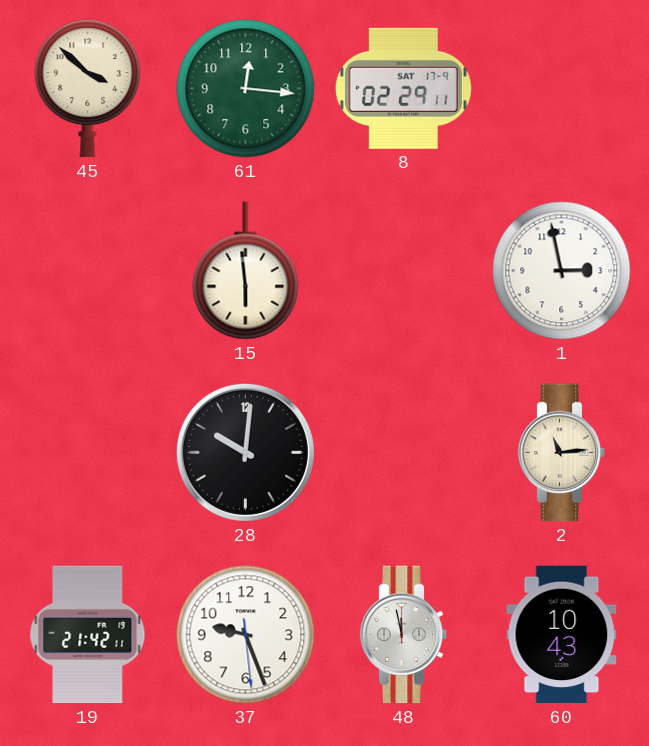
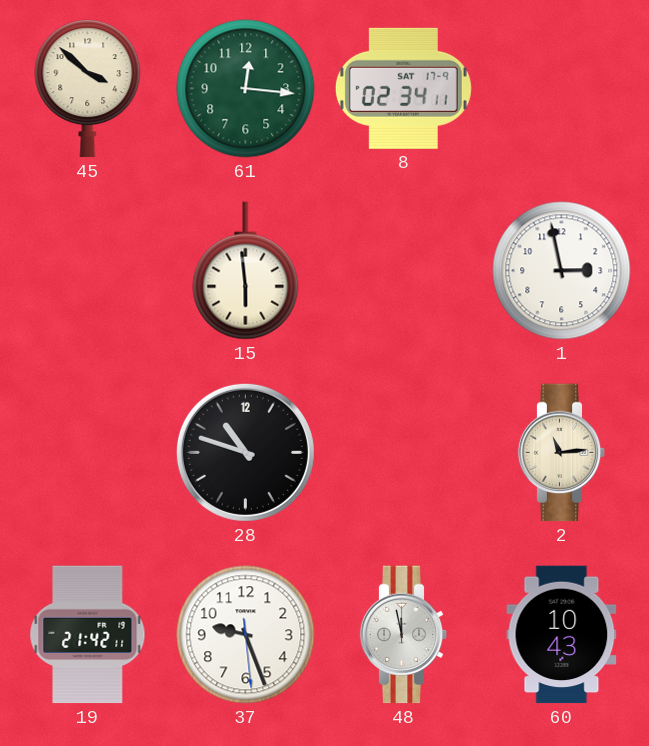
8: 02:29 -> 02:34 (403, 88)
28: 10:01 -> 10:48 (245, 452)
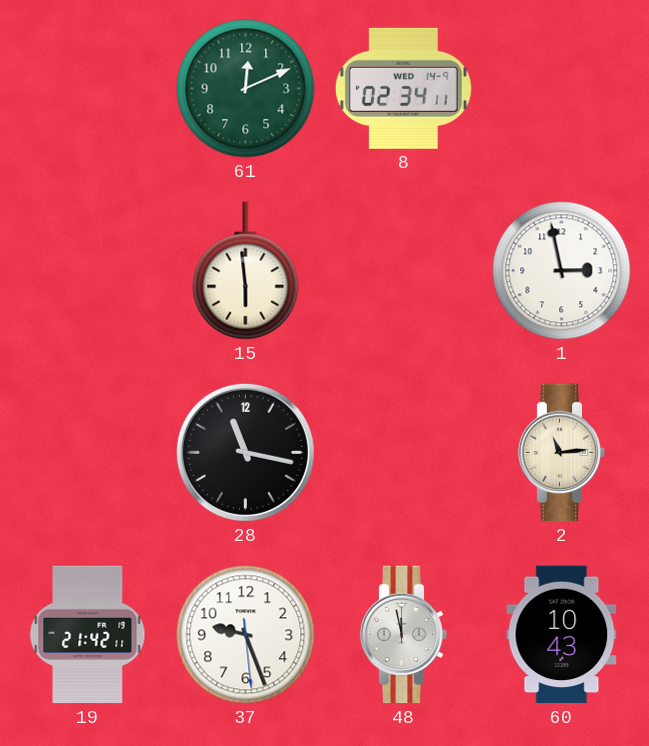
45: 3:52 -> none (88, 89)
61: 12:16 -> 12:11 (246, 89)
8 date: SAT 17-9 -> WED 14-9 (403, 88)
28: 10:48 -> 11:17 (245, 452)
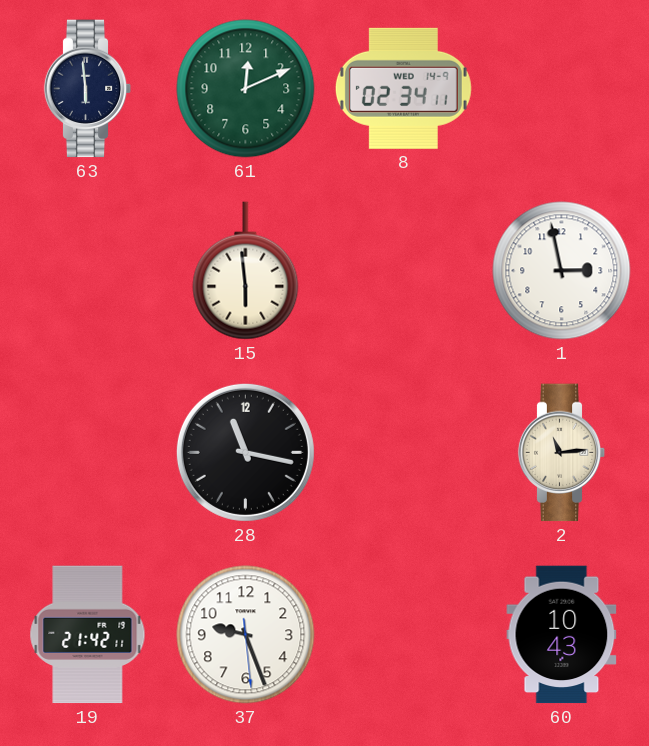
63: none -> 5:59 (88, 89)
48: 11:58 -> none (404, 635)
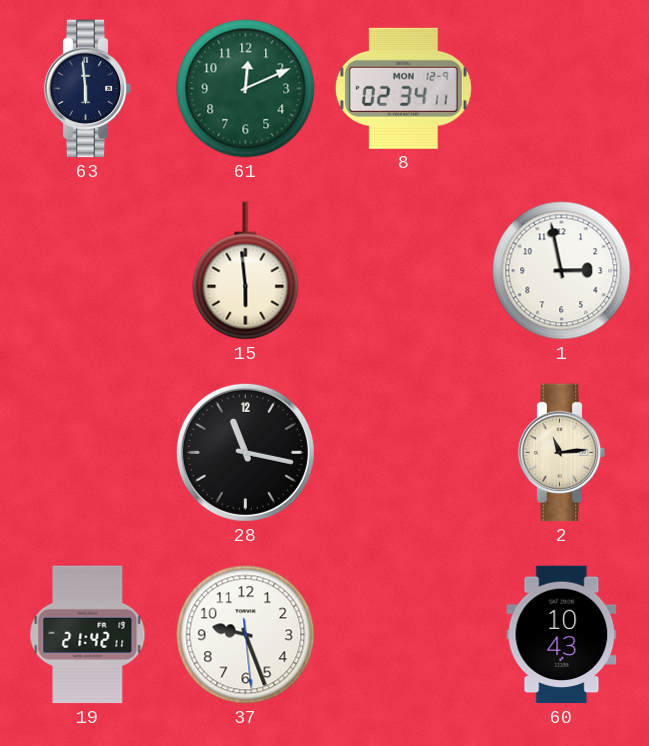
8 date: WED 14-9 -> MON 12-9 (403, 88)
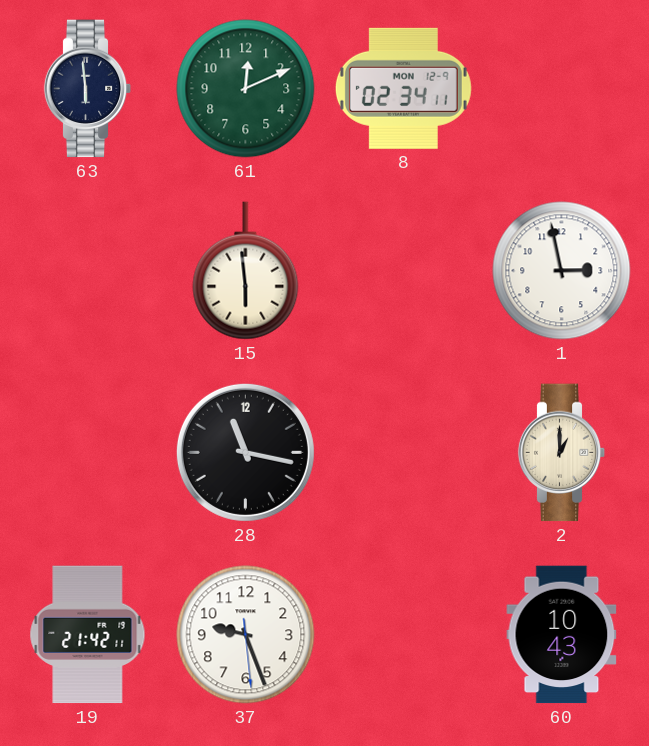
2: 11:14 -> 1:00 (562, 453)
